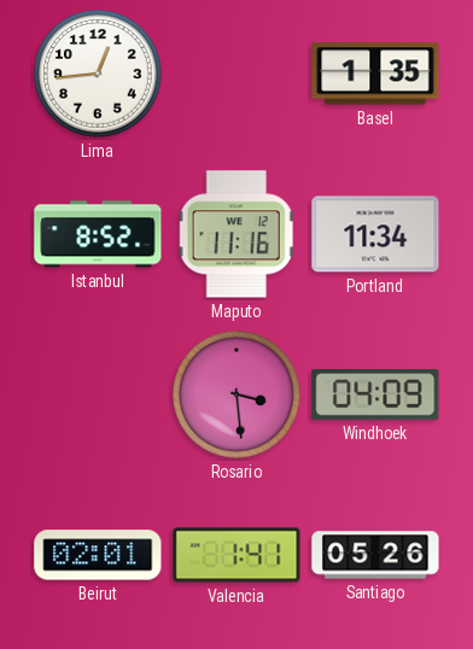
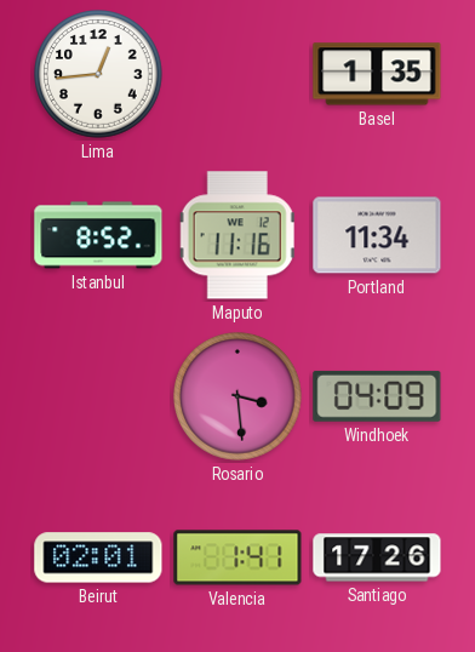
Santiago: 05:26 -> 17:26 (377, 557)
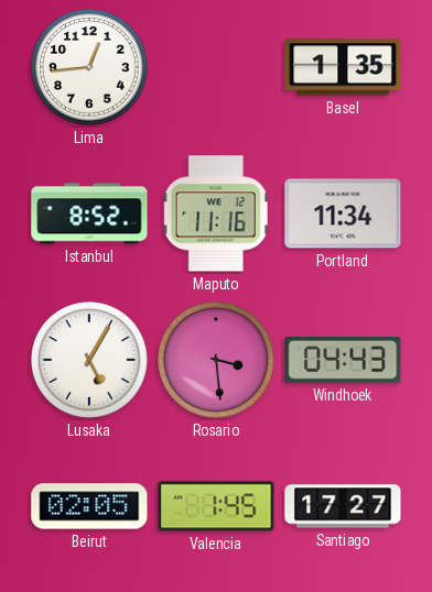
Lusaka: none -> 5:05 (90, 361)
Windhoek: 04:09 -> 04:43 (343, 360)
Beirut: 02:01 -> 02:05 (89, 506)
Valencia: 1:41 -> 1:45 (216, 506)
Santiago: 17:26 -> 17:27 (343, 506)
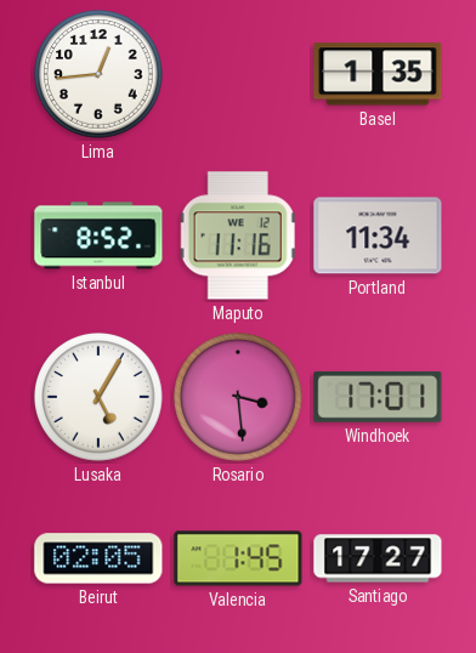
Windhoek: 04:43 -> 17:01 (378, 397)
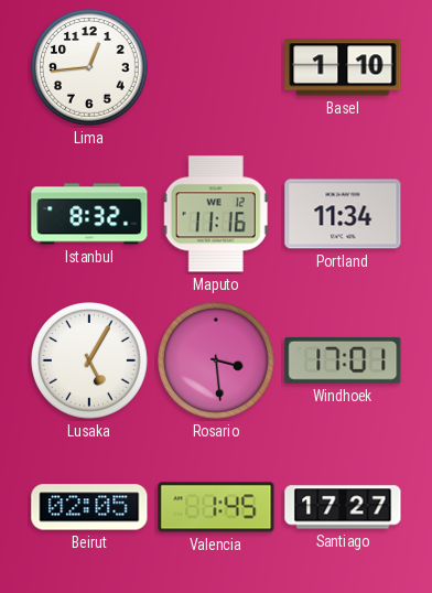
Basel: 1:35 -> 1:10 (343, 67)
Istanbul: 8:52 -> 8:32 (89, 214)
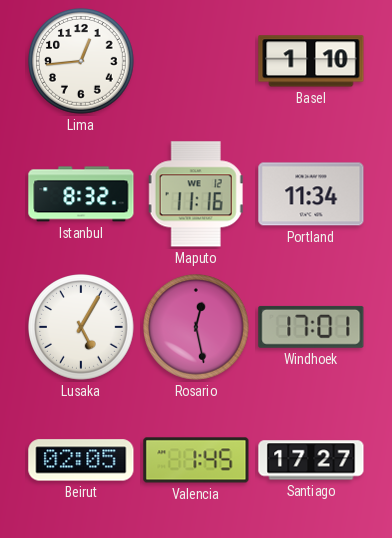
Rosario: 3:29 -> 12:28 (197, 328)
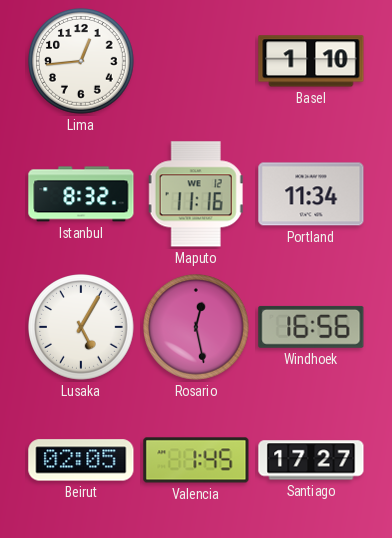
Windhoek: 17:01 -> 16:56 (311, 327)
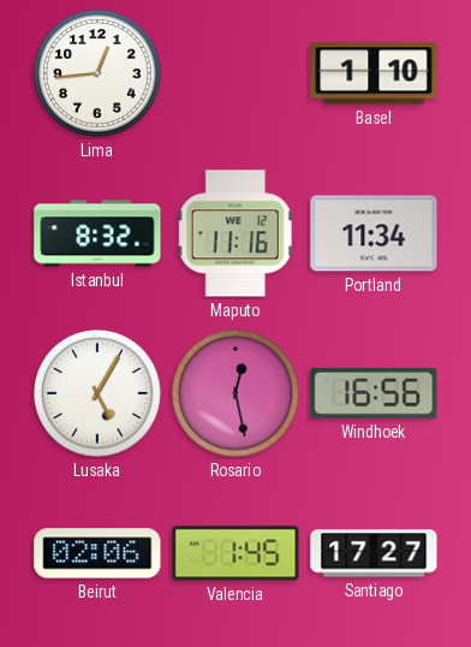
Beirut: 02:05 -> 02:06 (97, 553)
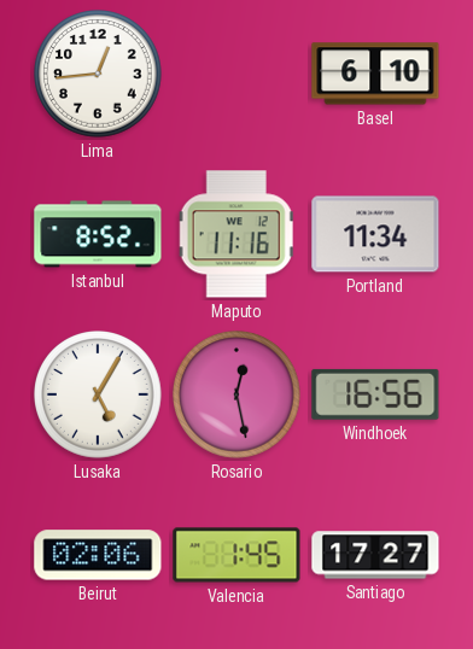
Basel: 1:10 -> 6:10 (375, 74)
Istanbul: 8:32 -> 8:52 (98, 234)
